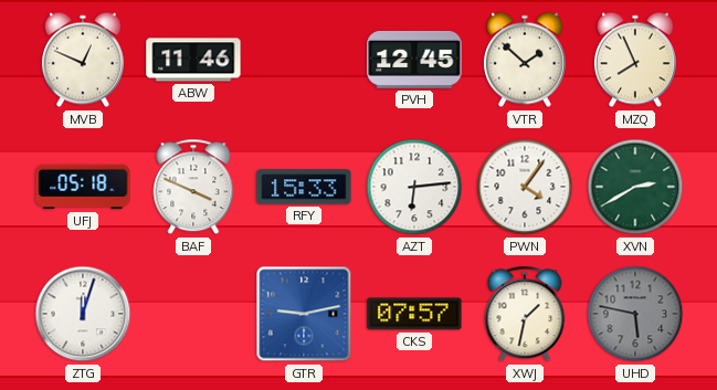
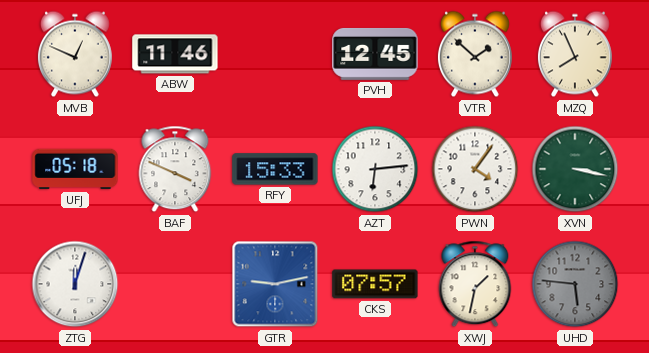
XVN: 2:40 -> 3:17 (575, 169)
UHD: 5:47 -> 5:46 (575, 284)
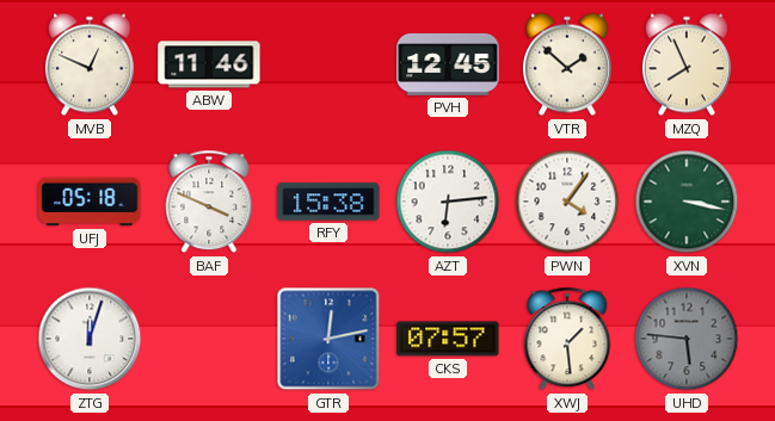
RFY: 15:33 -> 15:38 (328, 202)
GTR: 9:13 -> 12:13 (328, 339)
XWJ: 1:32 -> 1:29 (567, 339)
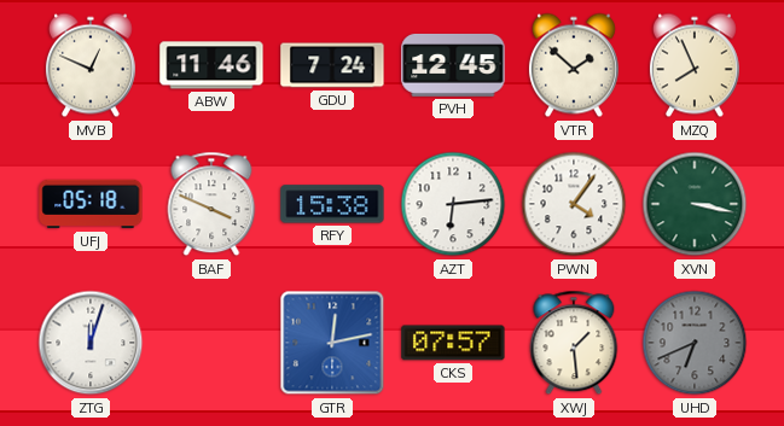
GDU: none -> 7:24 (332, 65)
UHD: 5:46 -> 6:41 (695, 343)
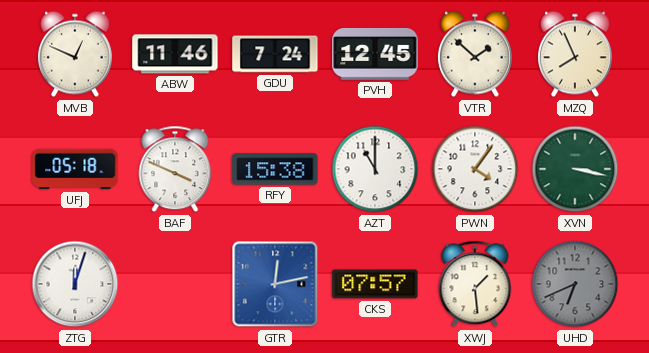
AZT: 6:14 -> 11:00 (375, 169)
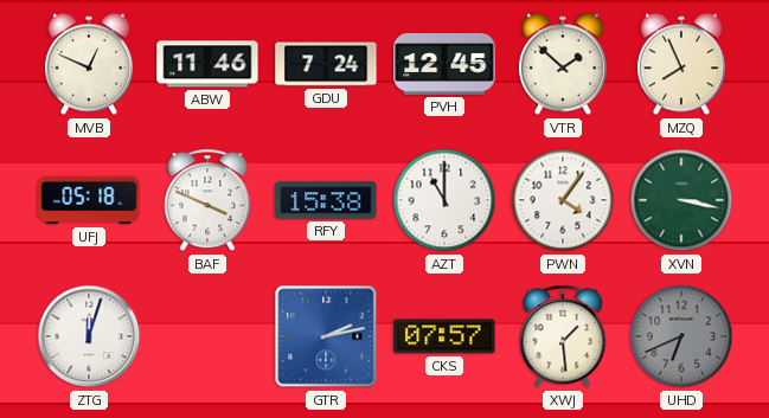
GTR: 12:13 -> 2:13 (326, 336)
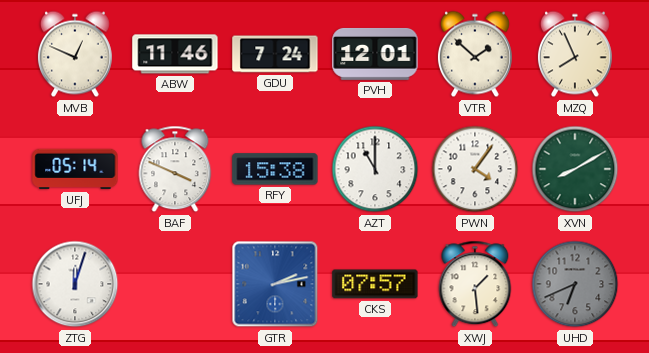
PVH: 12:45 -> 12:01 (375, 54)
UFJ: 05:18 -> 05:14 (75, 169)
XVN: 3:17 -> 8:10 (575, 169)
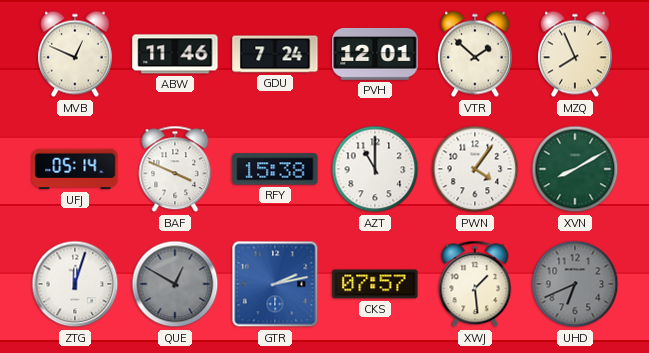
QUE: none -> 12:50 (175, 284)
